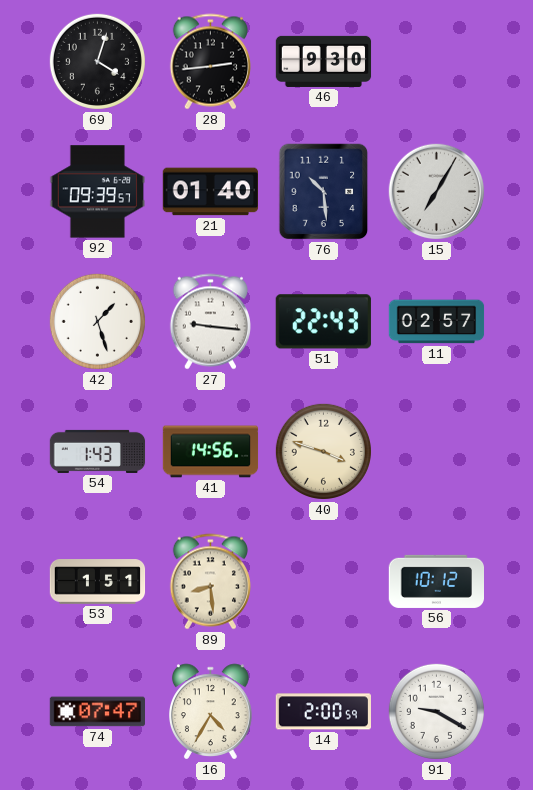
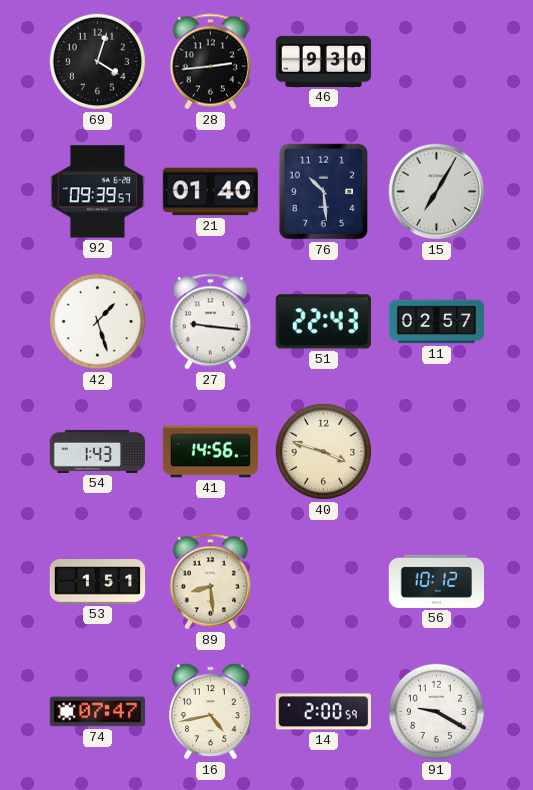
16: 4:35 -> 4:43 (211, 712)
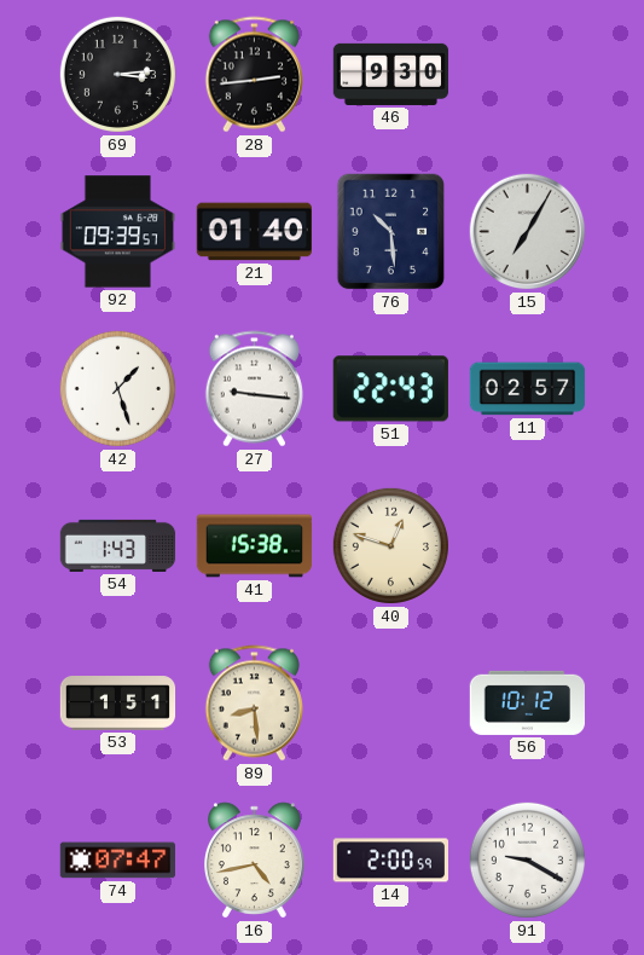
69: 4:03 -> 3:14 (117, 74)
41: 14:56 -> 15:38 (255, 546)
40: 3:48 -> 12:48 (390, 545)
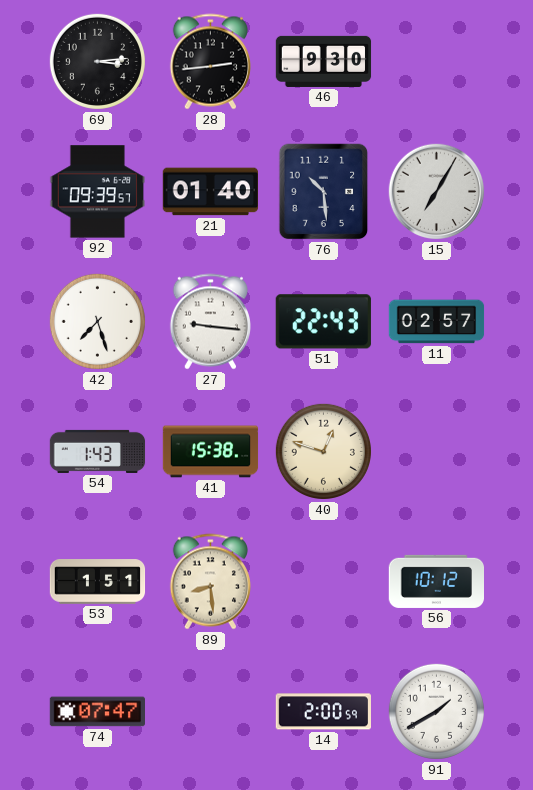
42: 1:27 -> 7:27 (97, 321)
16: 4:43 -> none (255, 861)
91: 9:20 -> 1:40 (436, 711)
